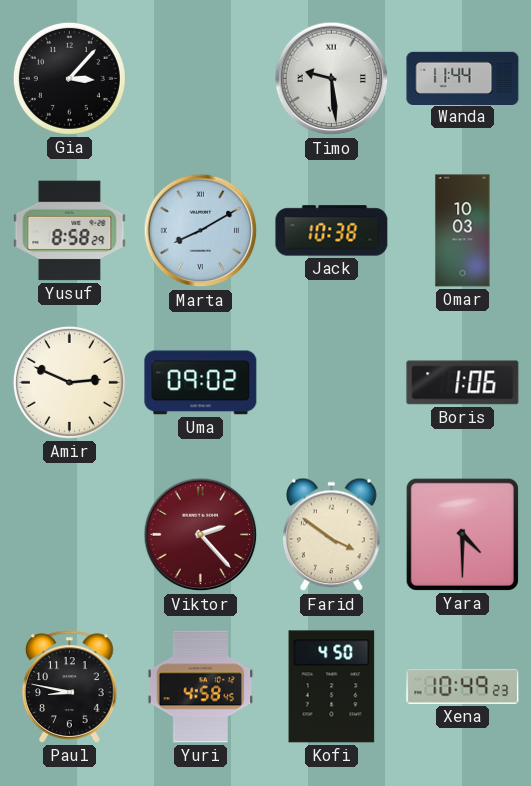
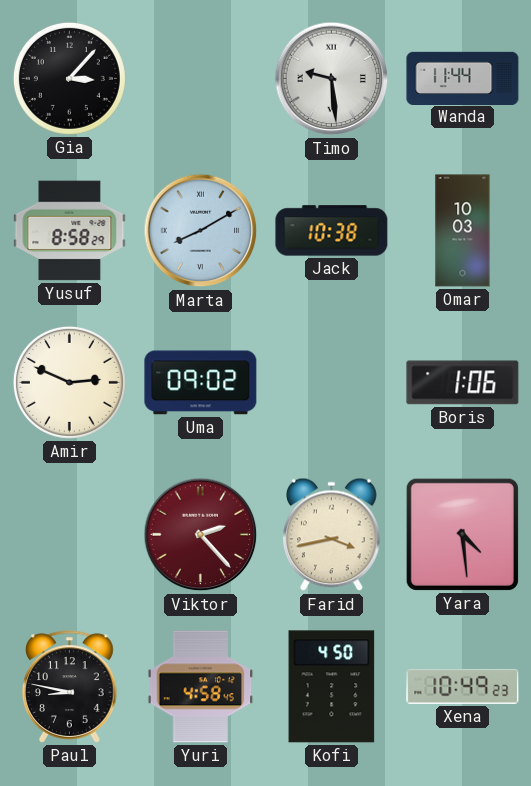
Farid: 3:51 -> 3:43 (332, 535)
Yara: 4:30 -> 4:29 (462, 534)
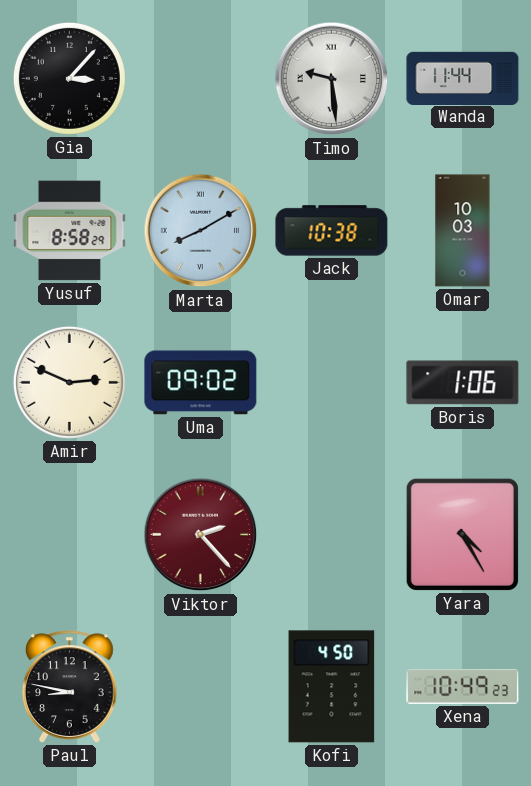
Farid: 3:43 -> none (332, 535)
Yara: 4:29 -> 4:25 (462, 534)
Yuri: 4:58 -> none (201, 687)
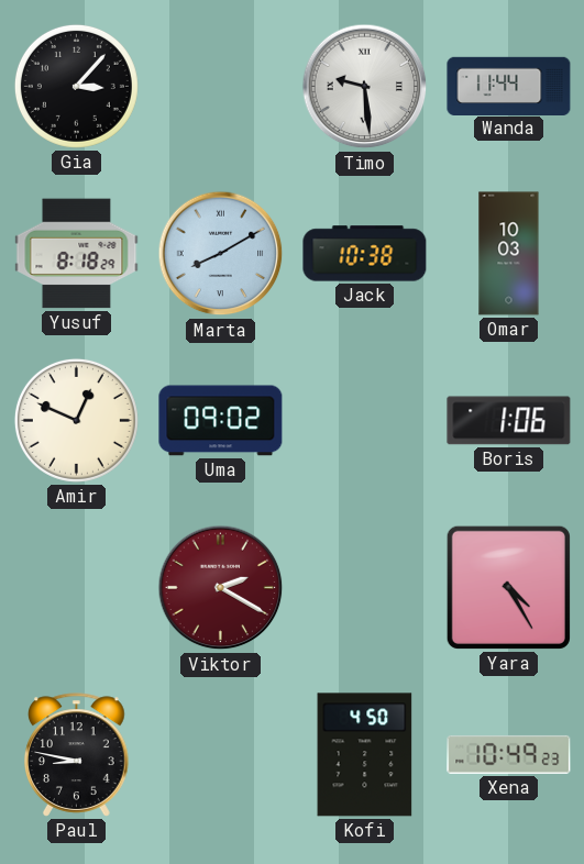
Yusuf: 8:58 -> 8:18 (77, 254)
Amir: 2:49 -> 12:49 (76, 420)
Viktor: 2:23 -> 2:20 (221, 588)
